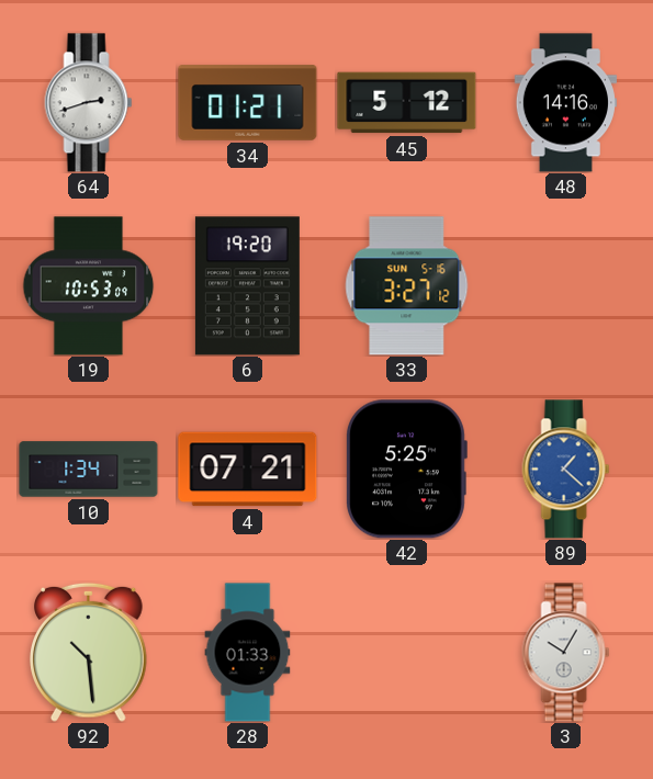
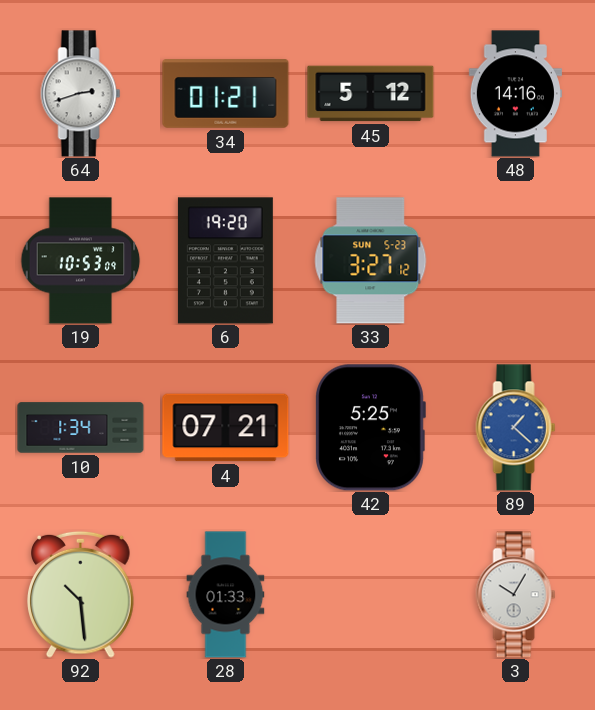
33 date: SUN 5-16 -> SUN 5-23 (371, 261)
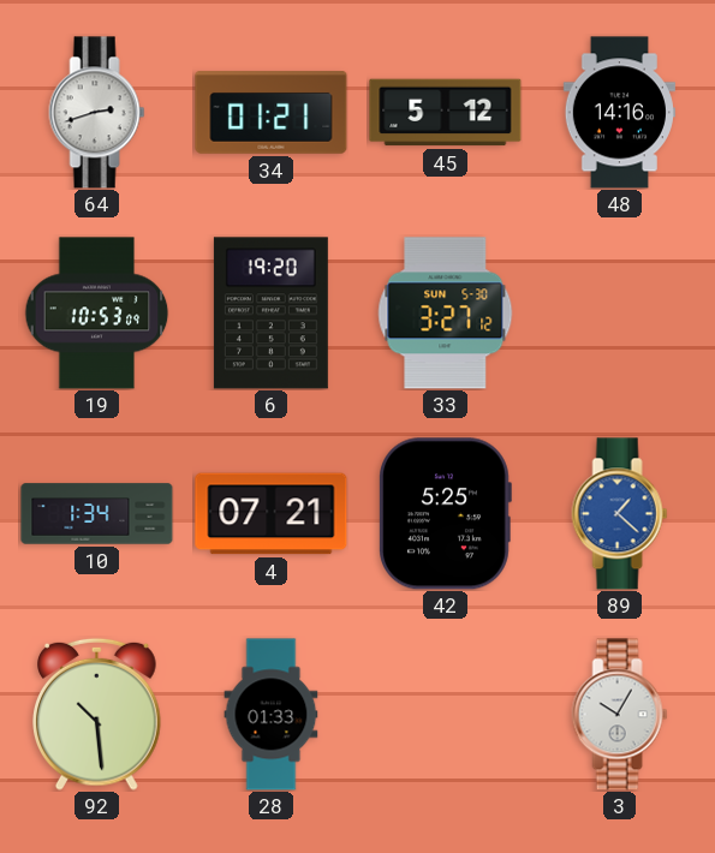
33 date: SUN 5-23 -> SUN 5-30 (446, 314)
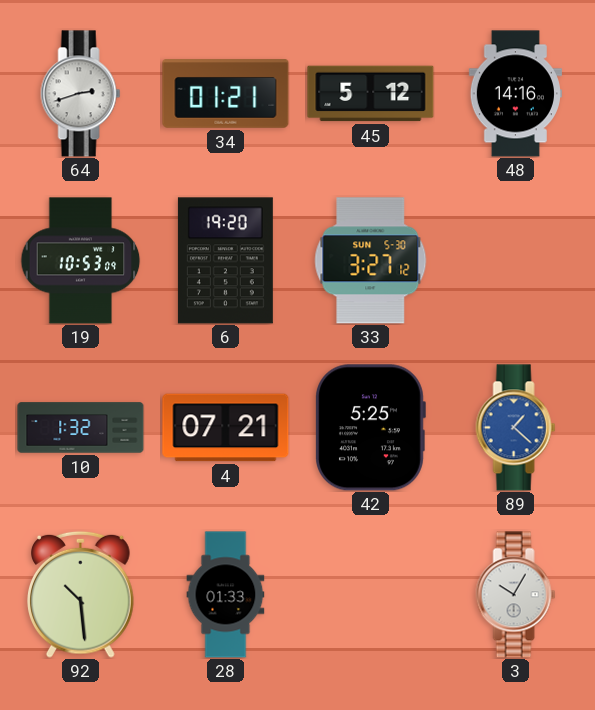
10: 1:34 -> 1:32 (81, 428)
